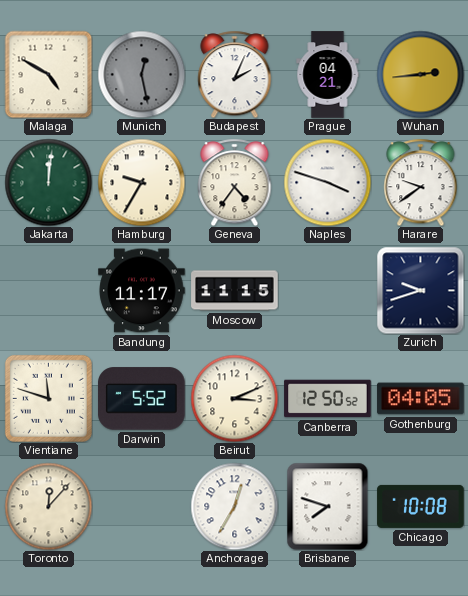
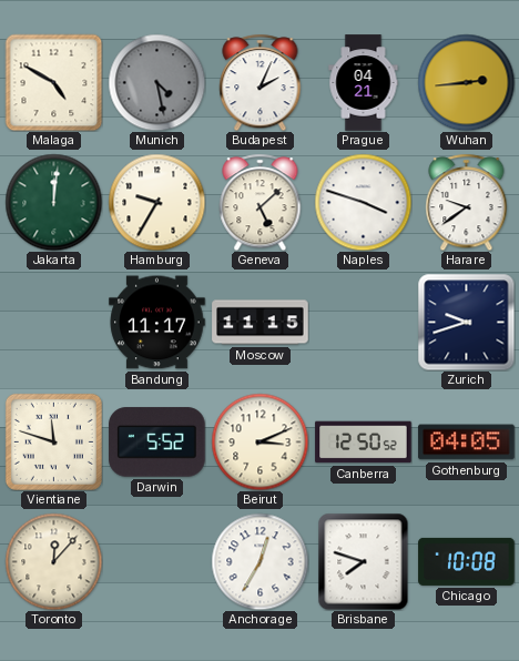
Munich: 12:28 -> 4:28 (156, 82)
Geneva: 4:36 -> 5:08 (261, 202)
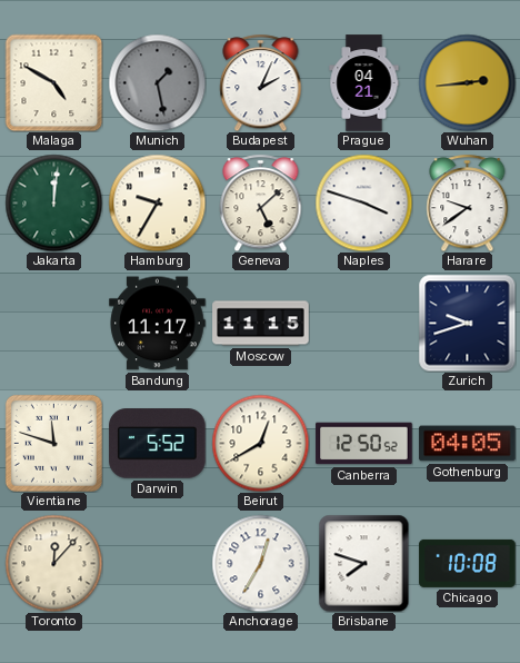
Munich: 4:28 -> 1:28 (157, 82)
Beirut: 3:11 -> 12:40 (260, 443)
